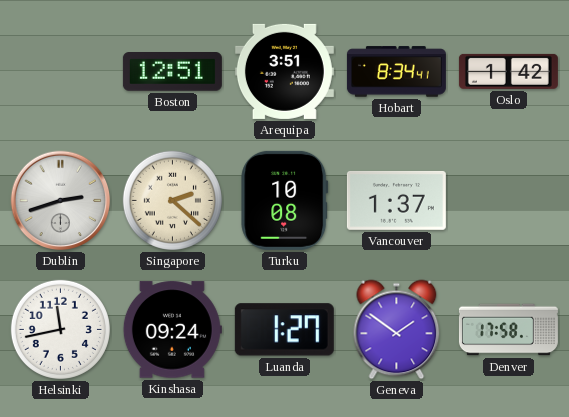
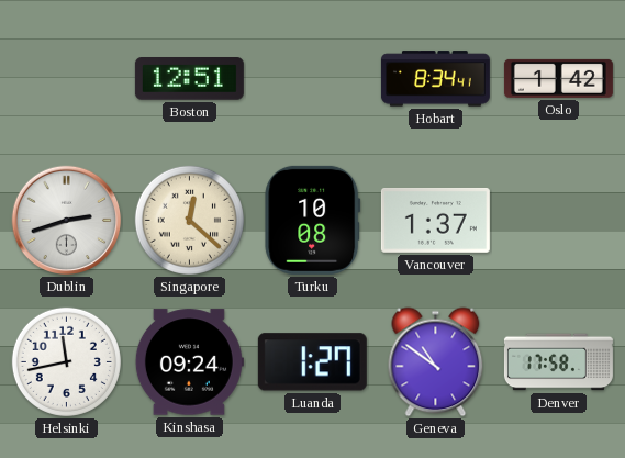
Arequipa: 3:51 -> none (284, 71)
Singapore: 2:22 -> 12:22 (189, 220)
Geneva: 1:51 -> 10:51 (436, 362)
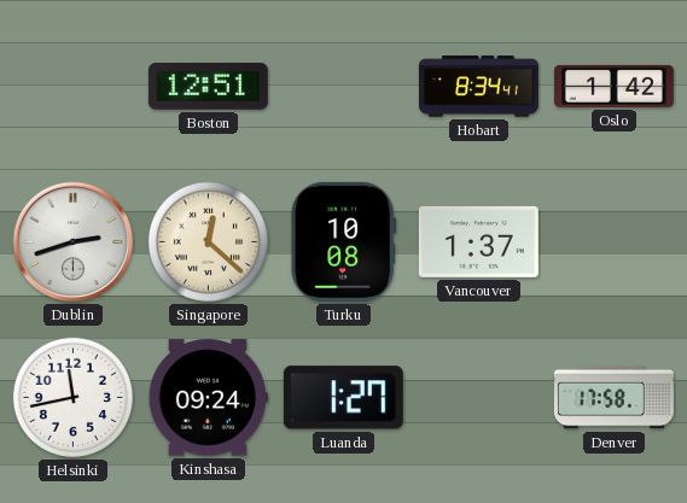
Geneva: 10:51 -> none (436, 362)
